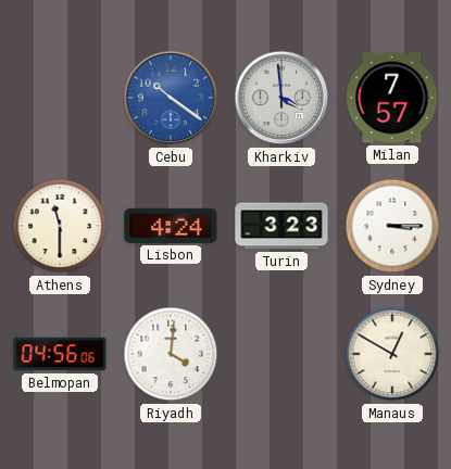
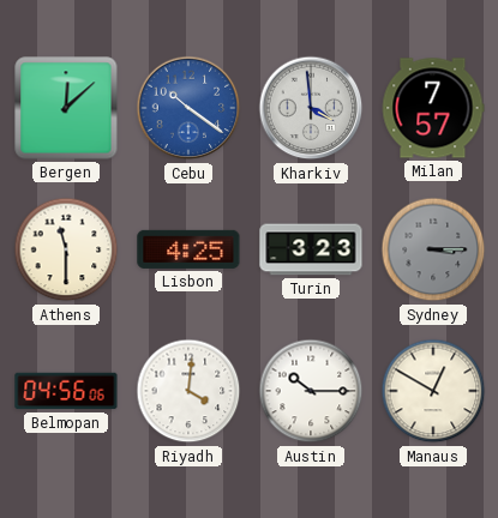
Bergen: none -> 12:08 (66, 108)
Lisbon: 4:24 -> 4:25 (188, 249)
Sydney dial: white -> grey (433, 249)
Austin: none -> 10:15 (311, 391)
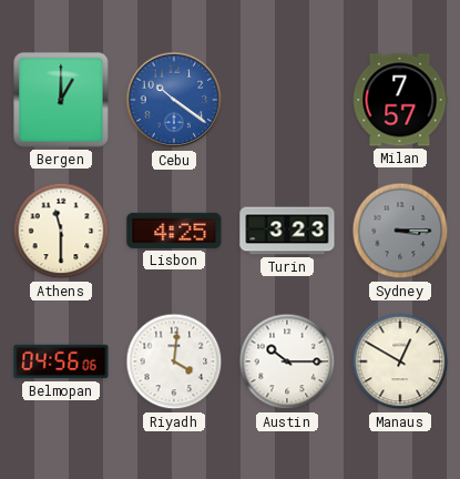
Bergen: 12:08 -> 1:00 (61, 100)
Kharkiv: 3:59 -> none (311, 108)
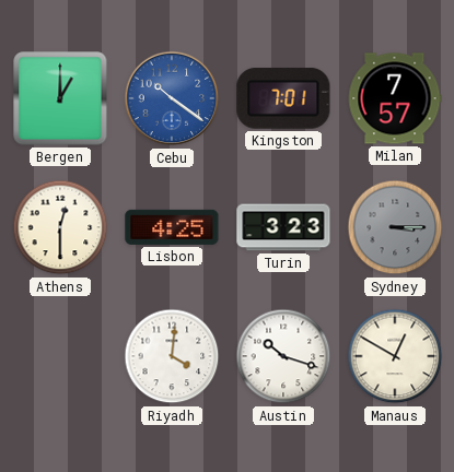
Kingston: none -> 7:01 (283, 98)
Athens: 11:30 -> 12:30 (60, 227)
Belmopan: 04:56 -> none (61, 361)
Austin: 10:15 -> 10:18 (283, 356)
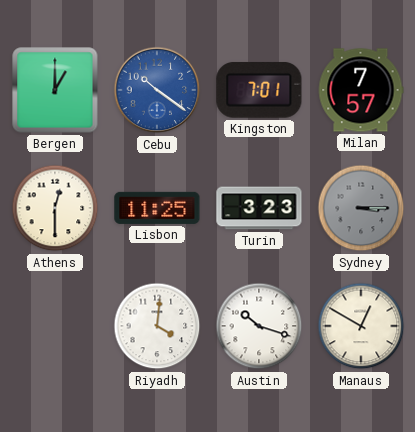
Lisbon: 4:25 -> 11:25 (157, 208)
